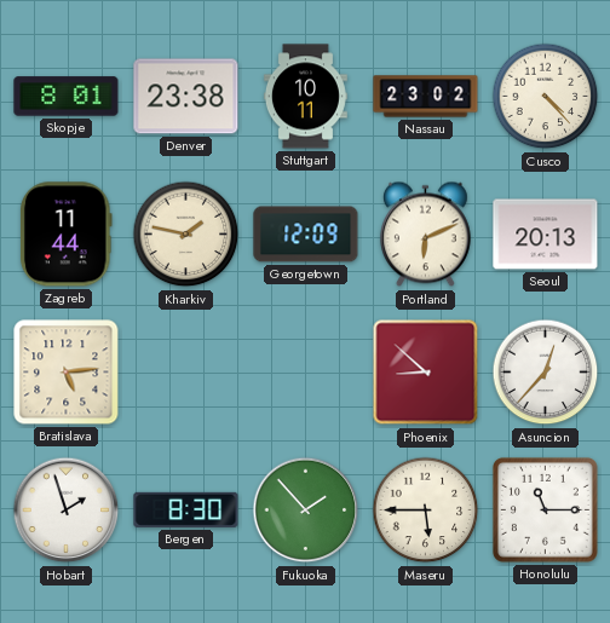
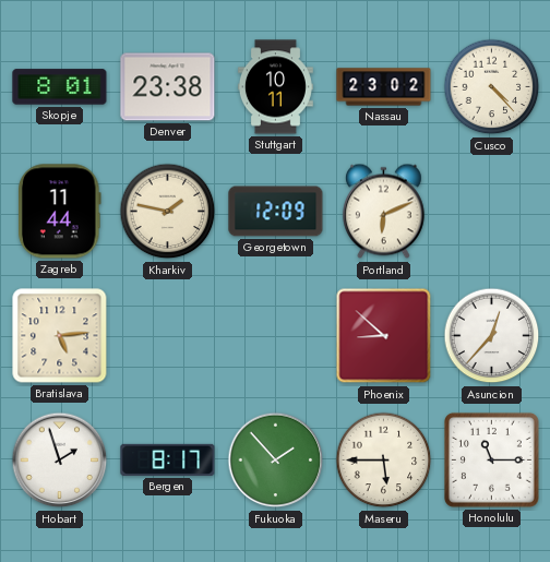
Seoul: 20:13 -> none (546, 235)
Bergen: 8:30 -> 8:17 (168, 459)
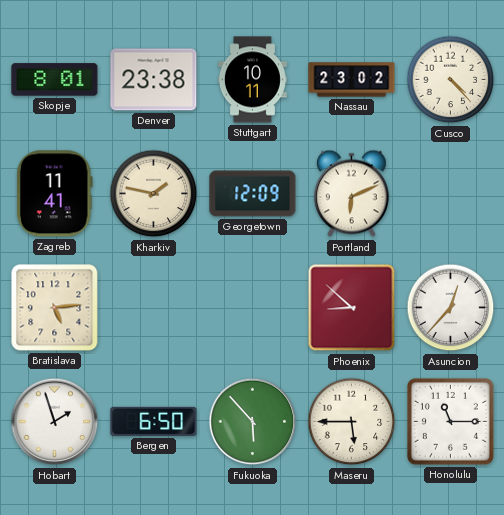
Zagreb: 11:44 -> 11:41 (54, 194)
Bergen: 8:17 -> 6:50 (154, 421)
Fukuoka: 1:53 -> 5:53 (253, 422)
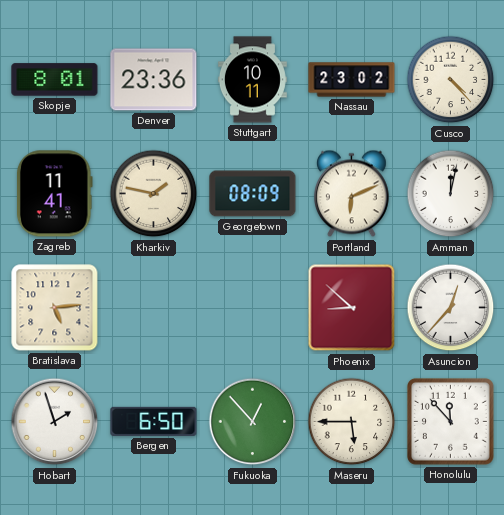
Denver: 23:38 -> 23:36 (154, 80)
Georgetown: 12:09 -> 08:09 (253, 194)
Amman: none -> 12:02 (451, 194)
Fukuoka: 5:53 -> 12:53 (253, 422)
Honolulu: 11:15 -> 11:53 (450, 421)
